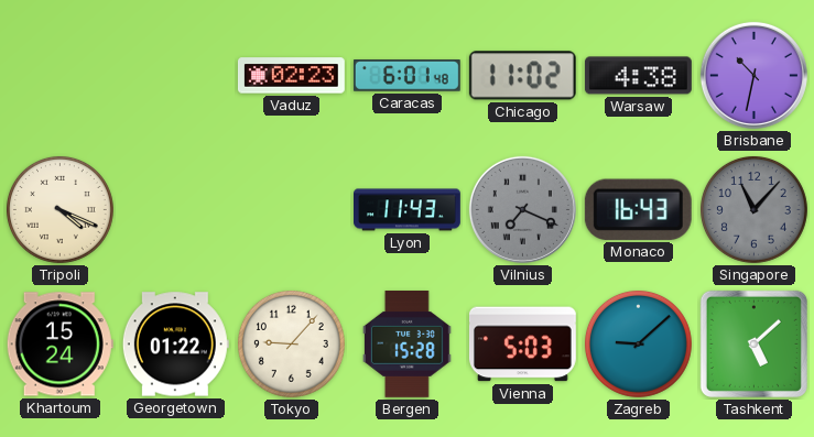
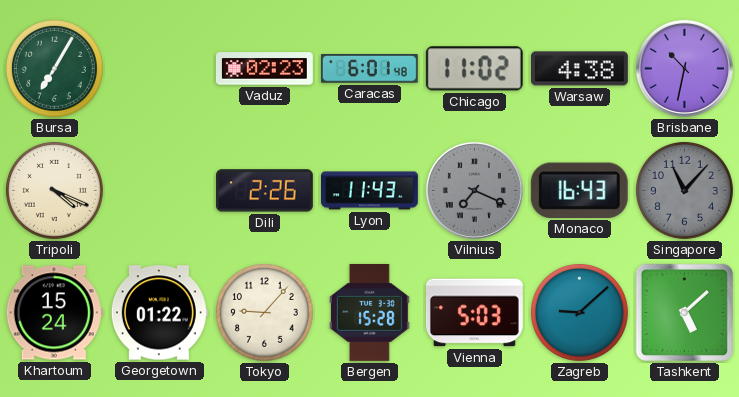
Bursa: none -> 7:05 (54, 68)
Dili: none -> 2:26 (264, 191)
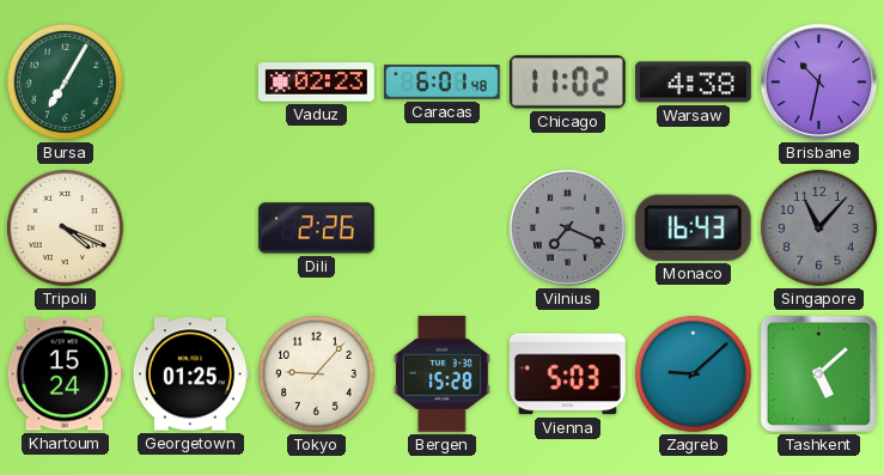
Lyon: 11:43 -> none (370, 191)
Georgetown: 01:22 -> 01:25 (190, 374)
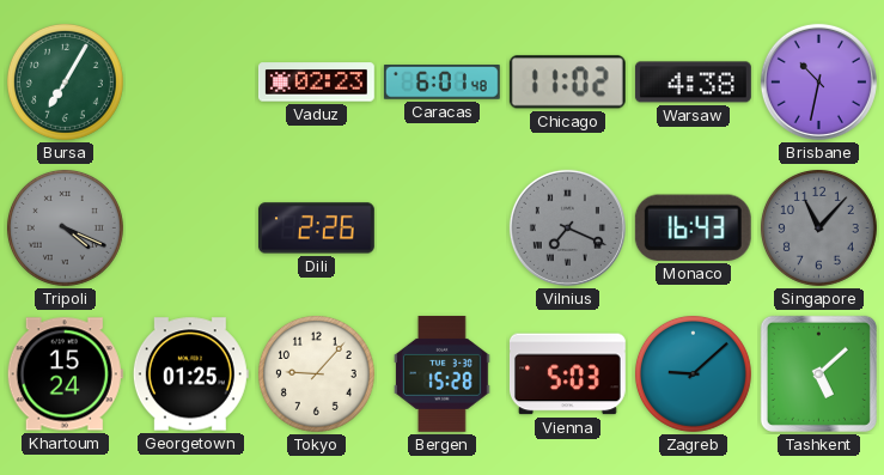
Tripoli dial: cream -> grey (65, 227)
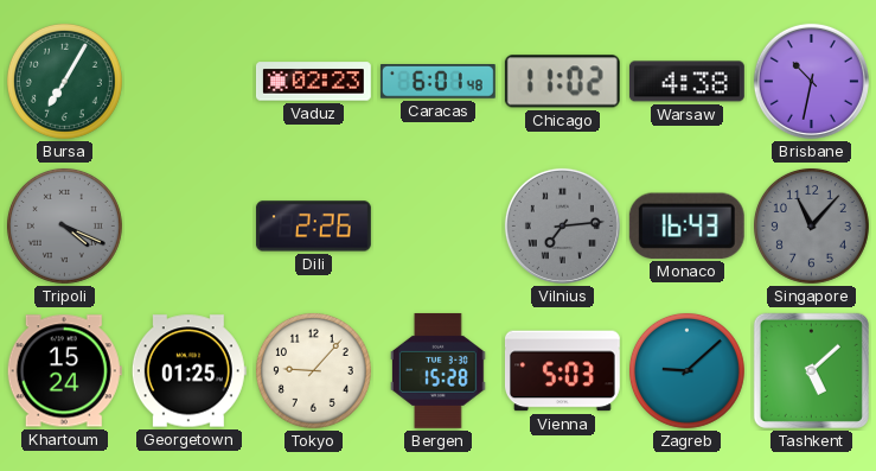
Vilnius: 7:19 -> 7:14 (562, 225)
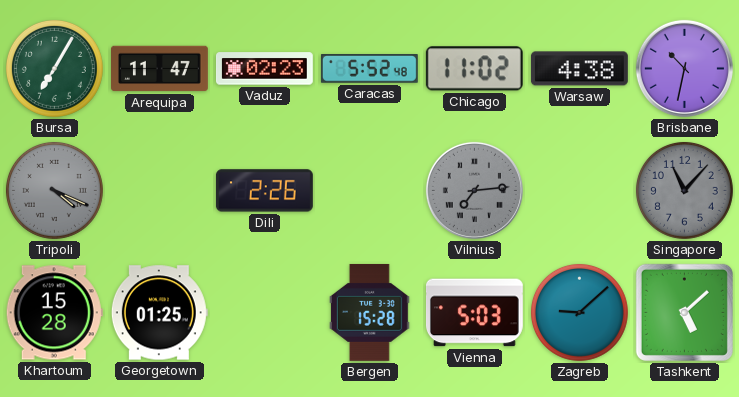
Arequipa: none -> 11:47 (160, 69)
Caracas: 6:01 -> 5:52 (369, 69)
Monaco: 16:43 -> none (686, 225)
Khartoum: 15:24 -> 15:28 (54, 313)
Tokyo: 9:07 -> none (313, 370)
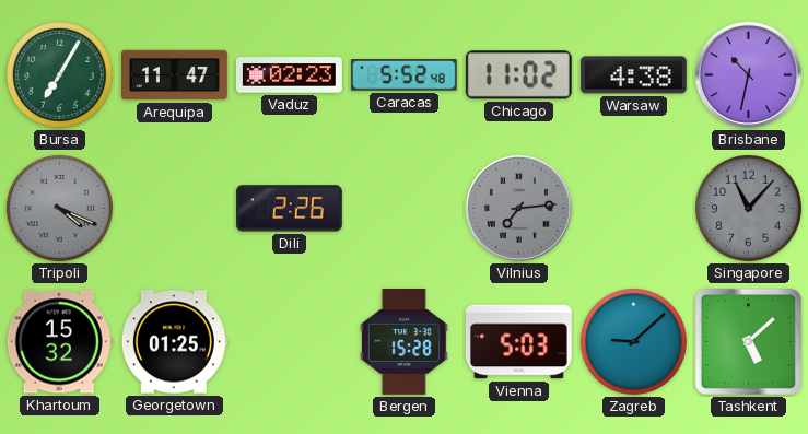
Khartoum: 15:28 -> 15:32 (59, 342)
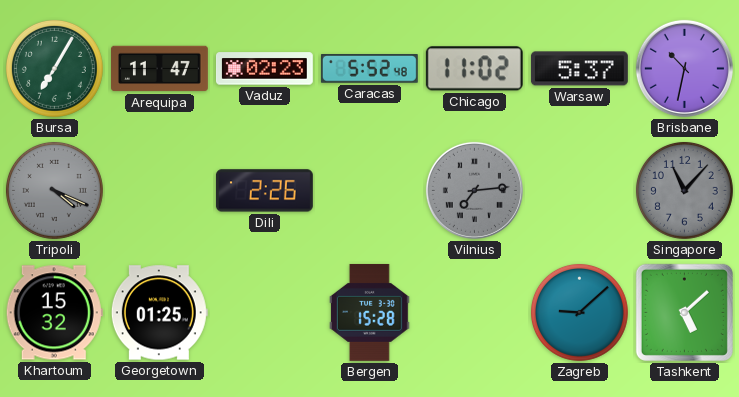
Warsaw: 4:38 -> 5:37 (579, 69)
Vienna: 5:03 -> none (518, 342)
